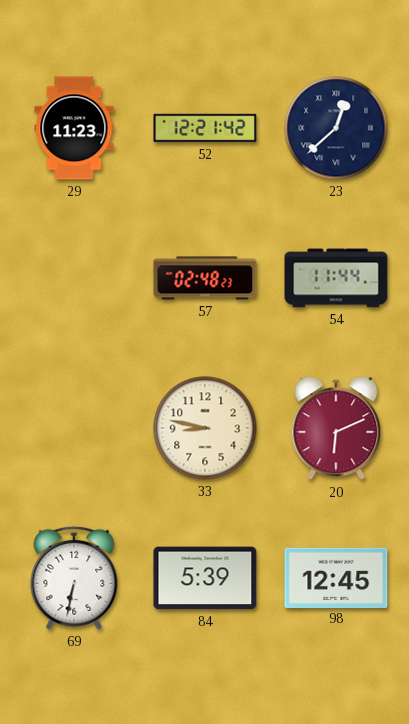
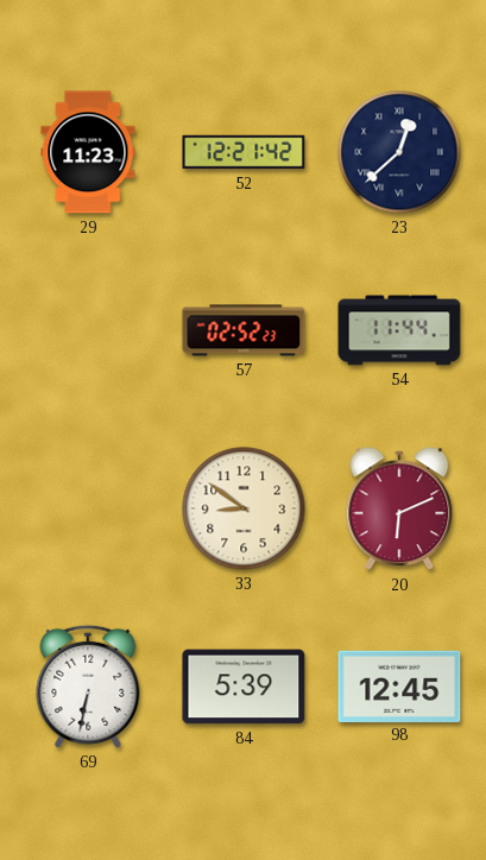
57: 02:48 -> 02:52 (244, 330)
33: 8:47 -> 8:51 (244, 508)
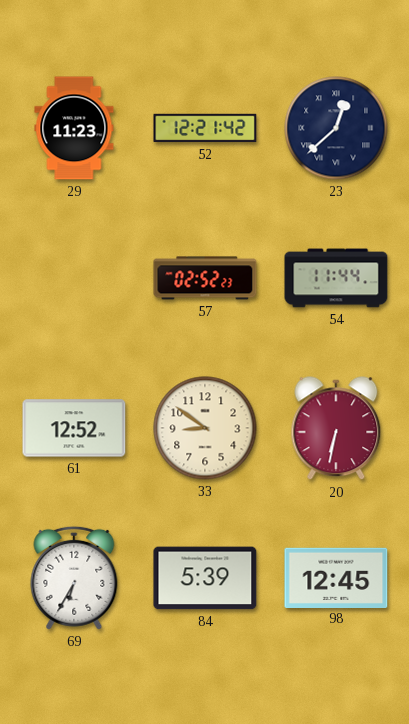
61: none -> 12:52 (74, 428)
20: 6:11 -> 6:32 (336, 429)
69: 6:32 -> 6:35 (74, 578)
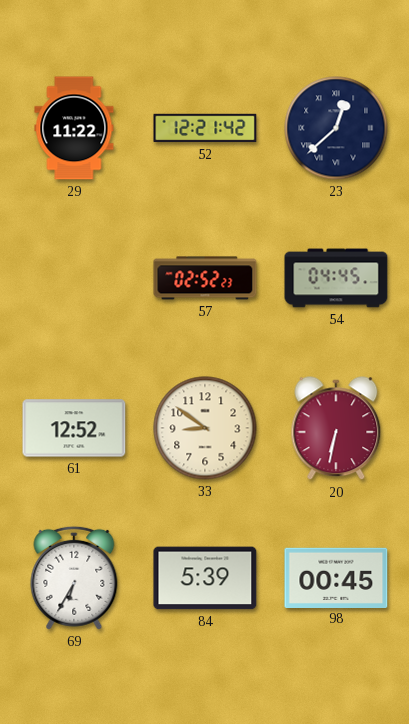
29: 11:23 -> 11:22 (74, 128)
54: 11:44 -> 04:45 (336, 278)
98: 12:45 -> 00:45 (336, 577)
